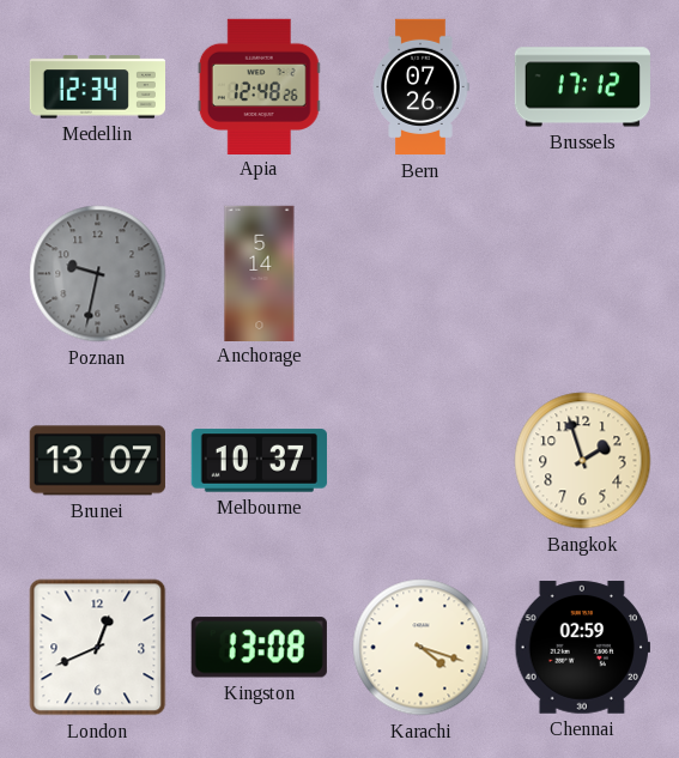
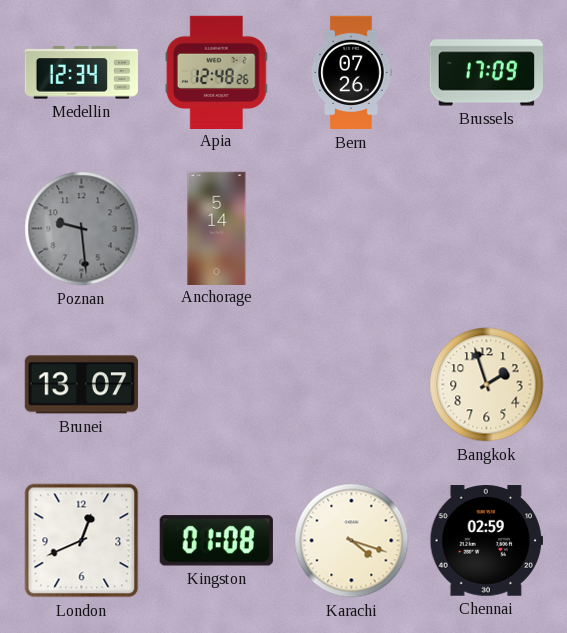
Brussels: 17:12 -> 17:09 (486, 73)
Poznan: 9:32 -> 9:29 (82, 229)
Melbourne: 10:37 -> none (259, 461)
Kingston: 13:08 -> 01:08 (216, 541)
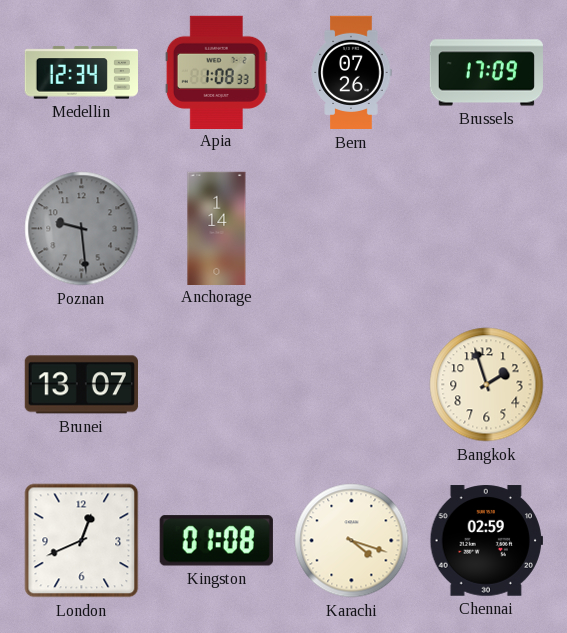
Apia: 12:48 -> 1:08 (216, 72)
Anchorage: 5:14 -> 1:14 (217, 228)
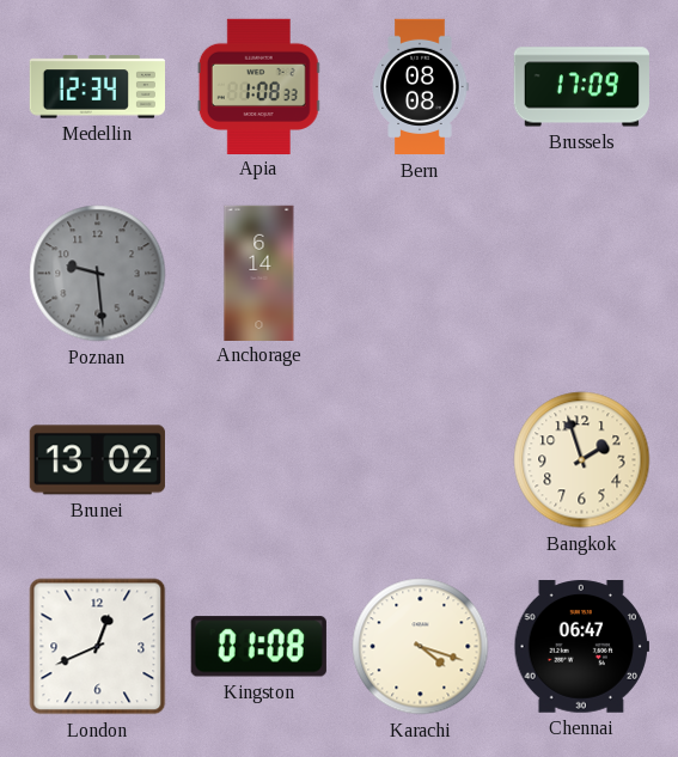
Bern: 07:26 -> 08:08 (420, 87)
Anchorage: 1:14 -> 6:14 (259, 273)
Brunei: 13:07 -> 13:02 (97, 460)
Chennai: 02:59 -> 06:47 (581, 647)
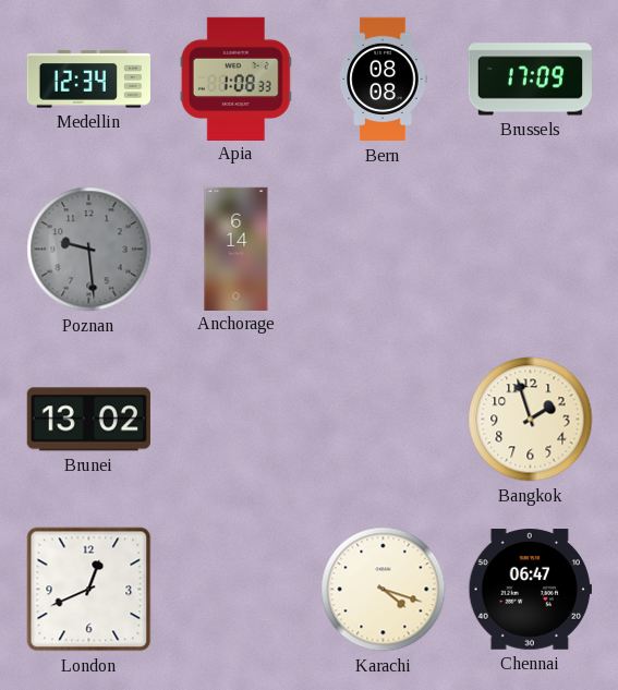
Kingston: 01:08 -> none (258, 647)
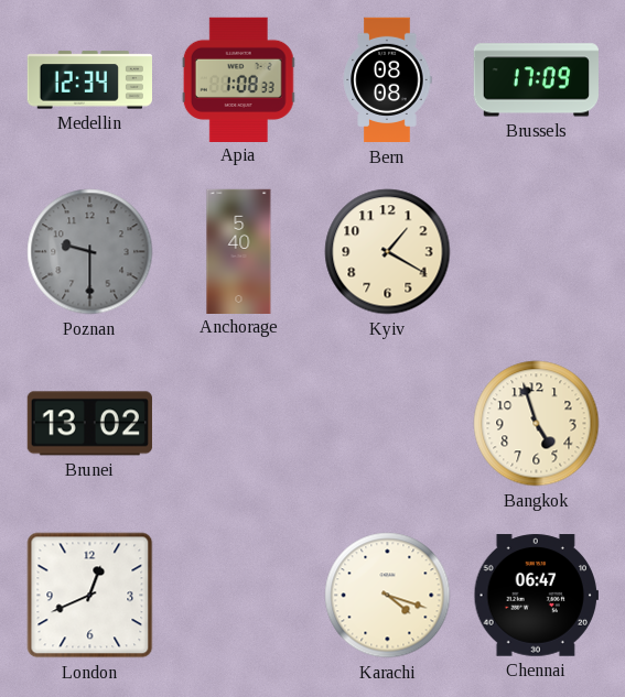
Poznan: 9:29 -> 9:30 (90, 252)
Anchorage: 6:14 -> 5:40 (239, 251)
Kyiv: none -> 1:20 (388, 252)
Bangkok: 1:57 -> 4:57 (537, 424)
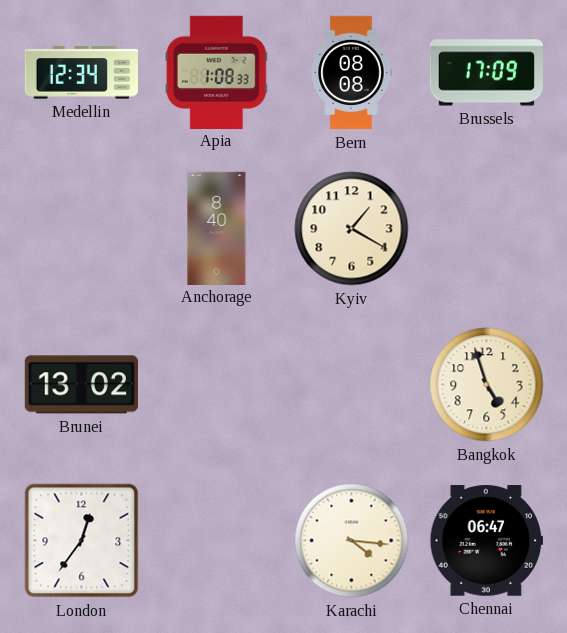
Poznan: 9:30 -> none (90, 252)
Anchorage: 5:40 -> 8:40 (217, 228)
London: 12:41 -> 12:36 (82, 541)
Karachi: 4:18 -> 4:16 (352, 541)
